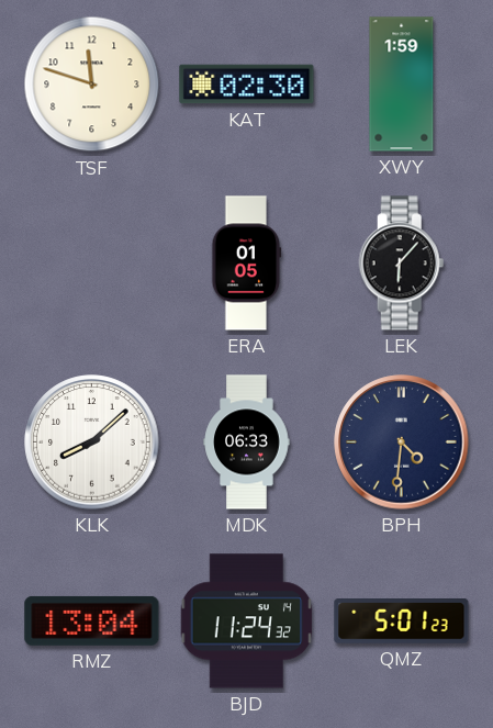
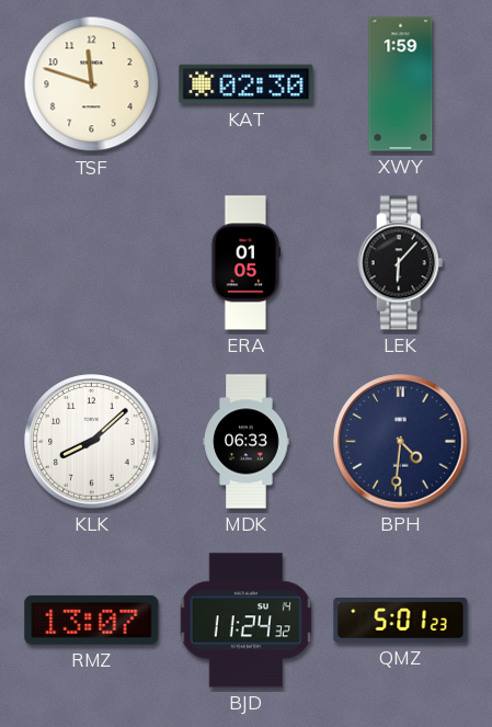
RMZ: 13:04 -> 13:07 (92, 620)
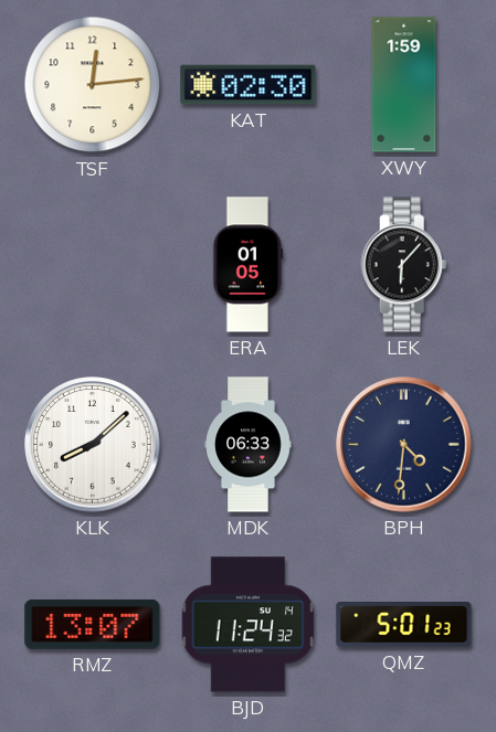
TSF: 11:48 -> 12:14 (93, 85)
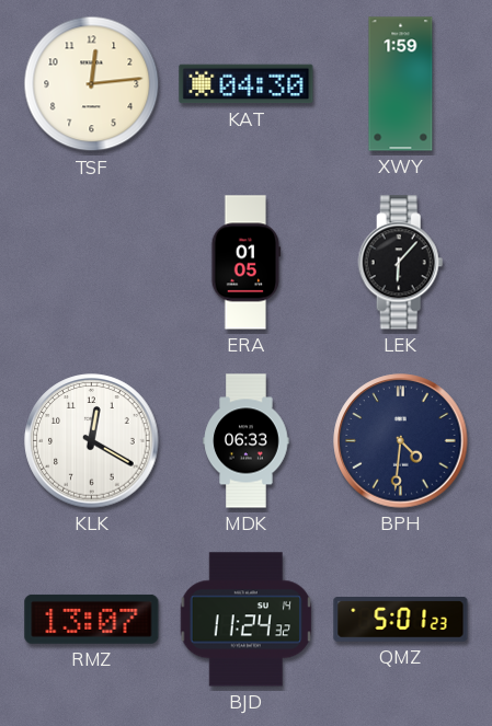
KAT: 02:30 -> 04:30 (247, 84)
KLK: 8:08 -> 12:20 (92, 441)
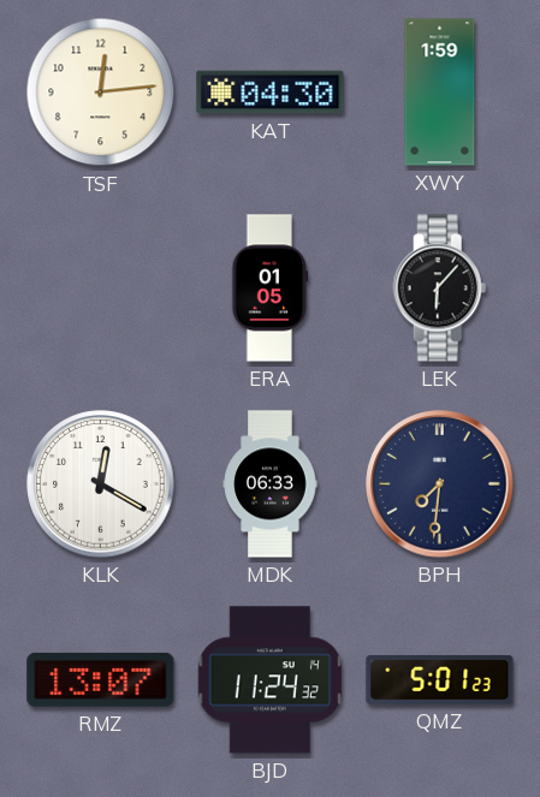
BPH: 4:31 -> 7:31 (440, 484)
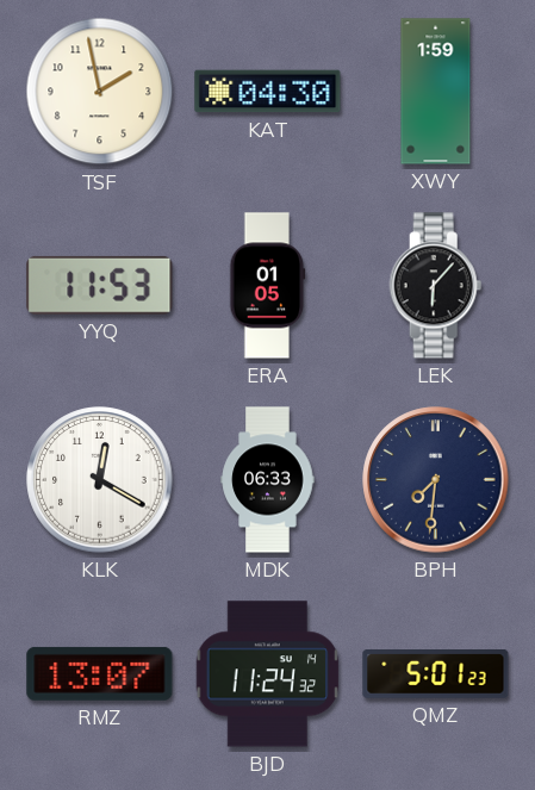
TSF: 12:14 -> 1:58 (100, 92)
YYQ: none -> 11:53 (100, 285)
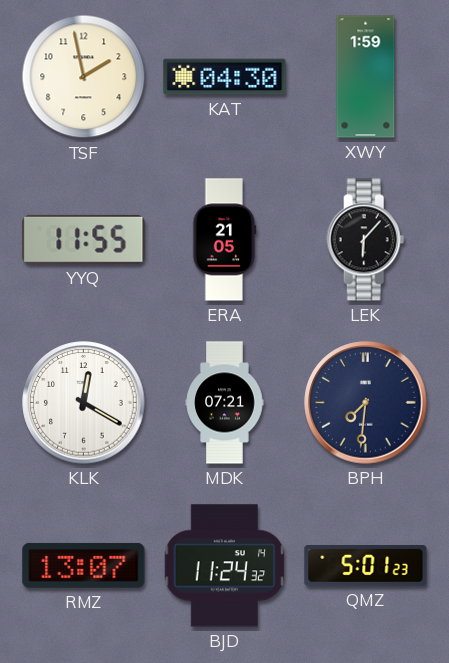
YYQ: 11:53 -> 11:55 (84, 239)
ERA: 01:05 -> 21:05 (225, 240)
MDK: 06:33 -> 07:21 (225, 403)
